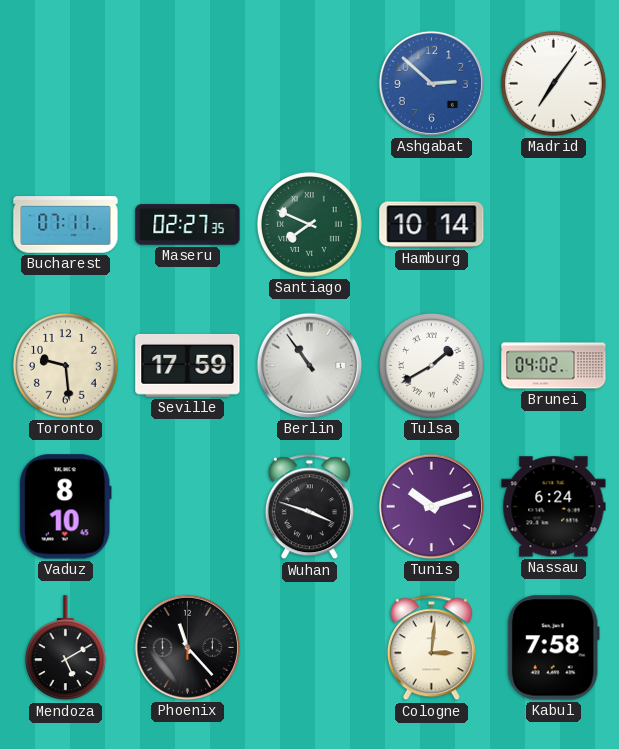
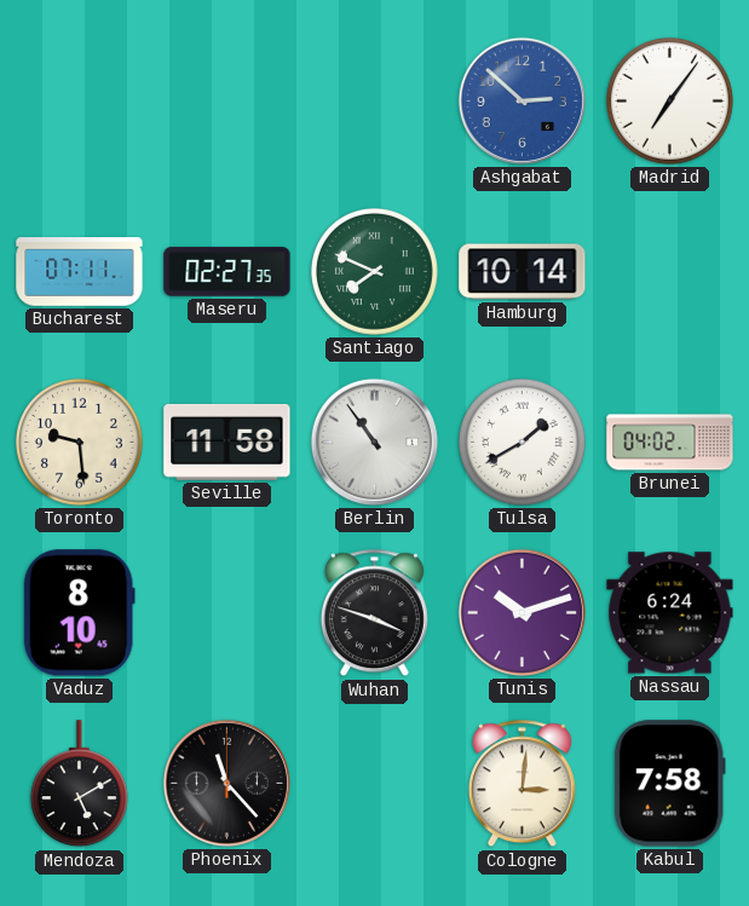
Seville: 17:59 -> 11:58 (227, 442)
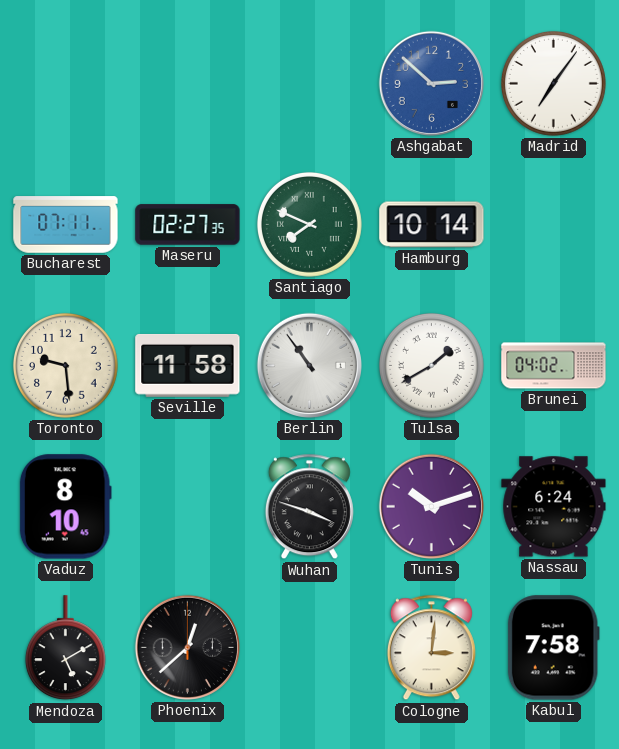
Phoenix: 11:23 -> 12:38 (187, 647)
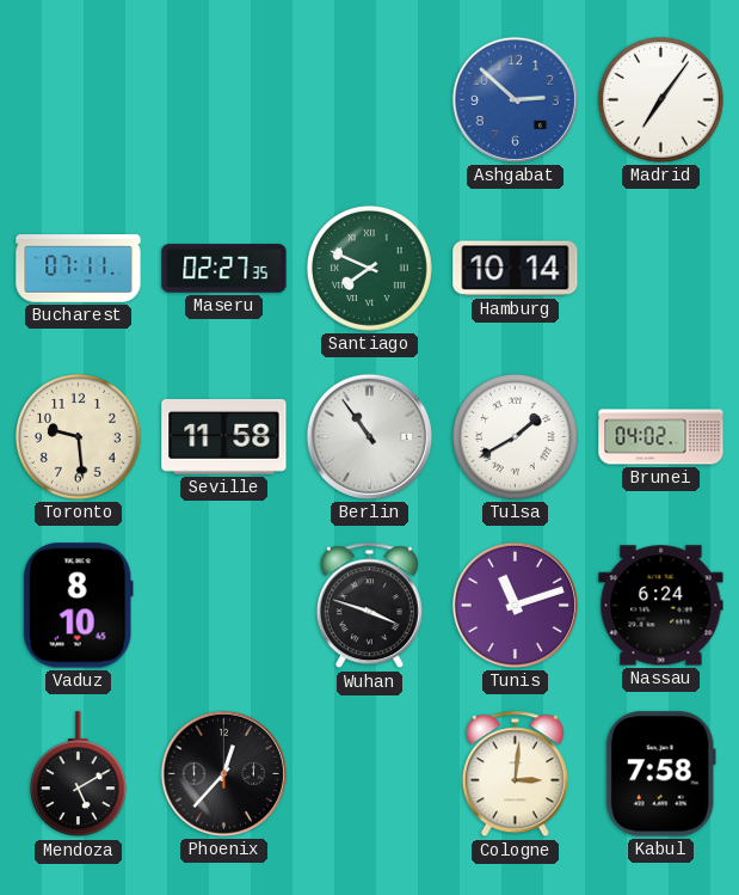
Tunis: 10:12 -> 11:12 (515, 605)
Phoenix: 12:38 -> 12:37 (223, 773)
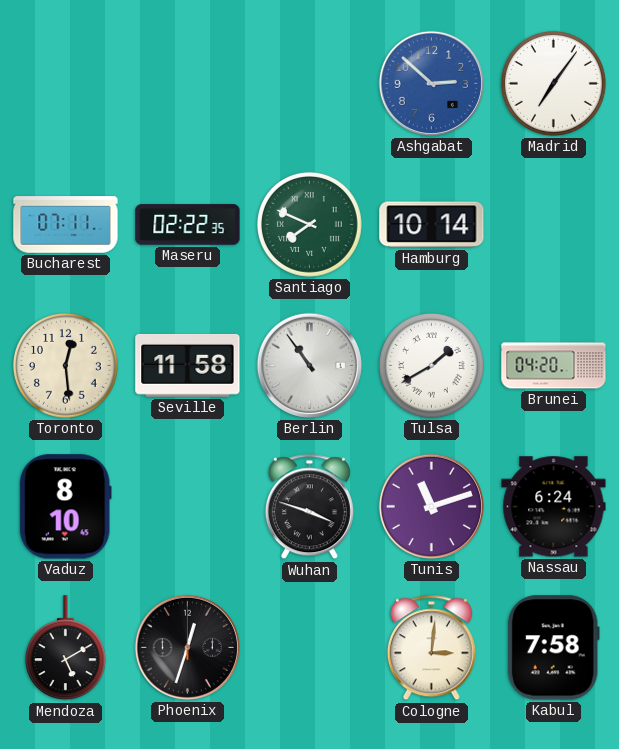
Maseru: 02:27 -> 02:22 (188, 225)
Toronto: 9:29 -> 12:29 (65, 365)
Brunei: 04:02 -> 04:20 (554, 366)
Phoenix: 12:37 -> 12:33 (187, 647)
